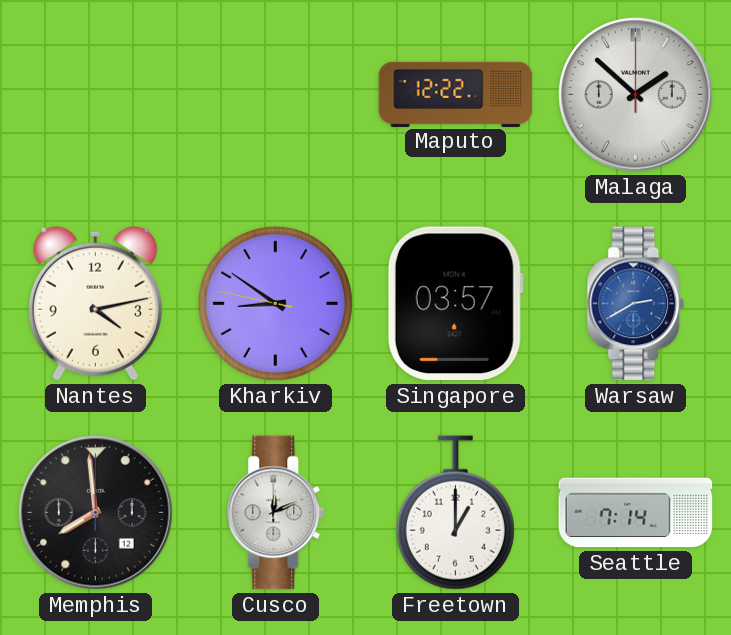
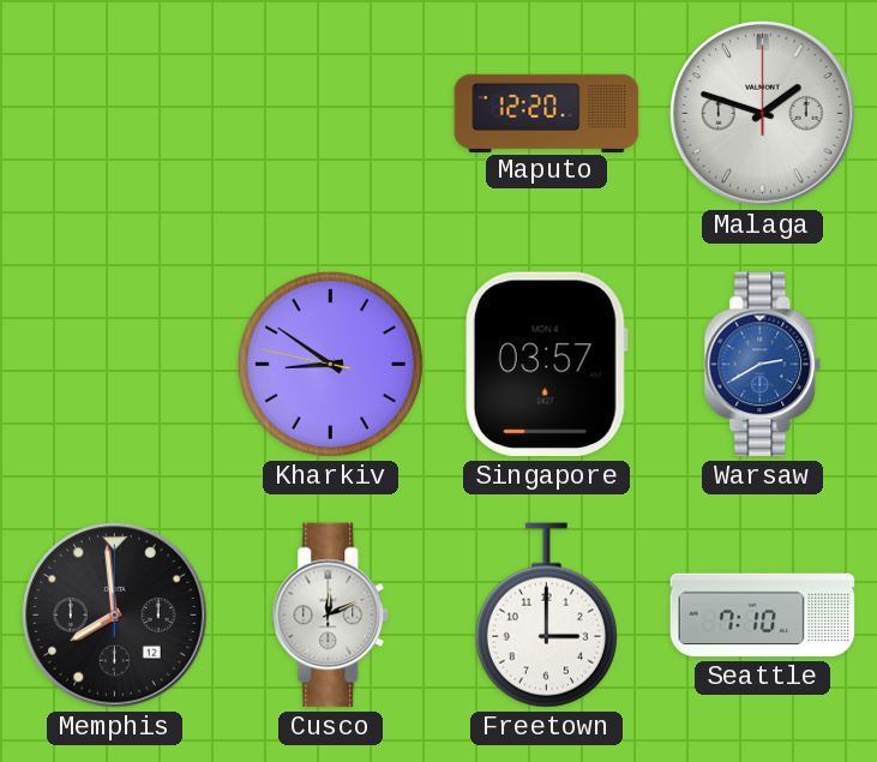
Maputo: 12:22 -> 12:20 (547, 113)
Malaga: 1:52 -> 1:48 (763, 114)
Nantes: 4:13 -> none (95, 303)
Freetown: 1:00 -> 3:00 (546, 616)
Seattle: 7:14 -> 7:10 (763, 616)
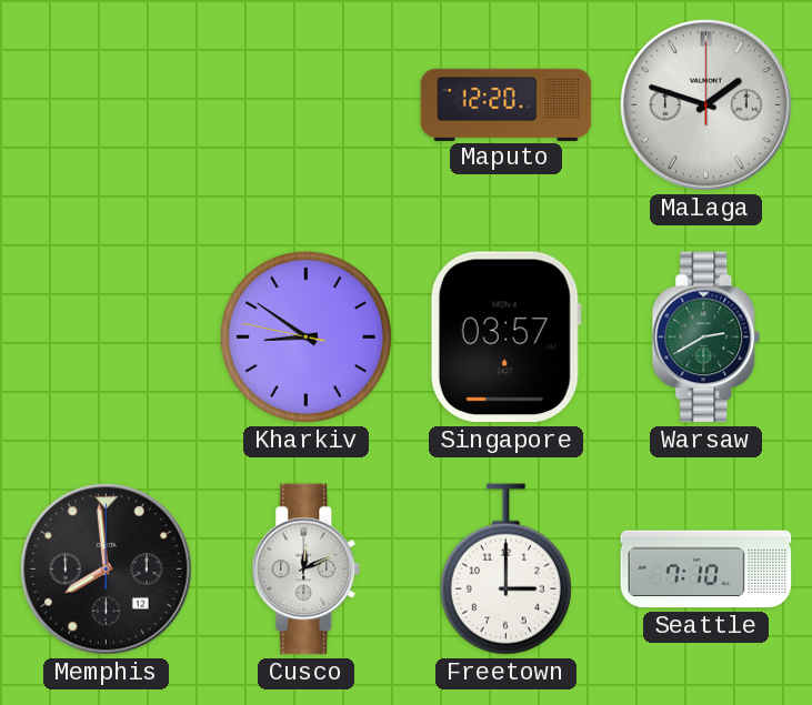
Warsaw dial: blue -> green (706, 338)
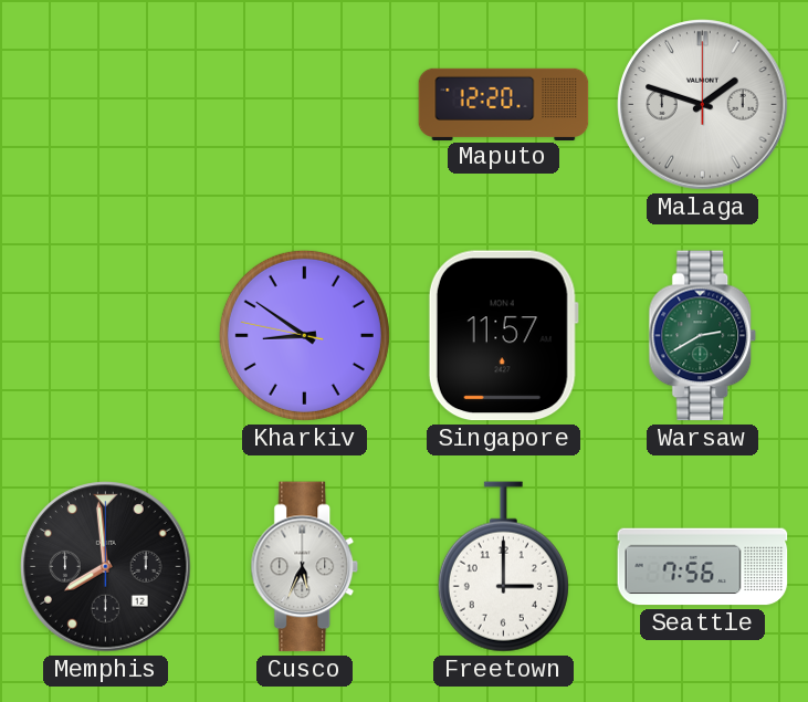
Singapore: 03:57 -> 11:57 (503, 336)
Cusco: 12:11 -> 5:34 (305, 567)
Seattle: 7:10 -> 7:56 (703, 567)
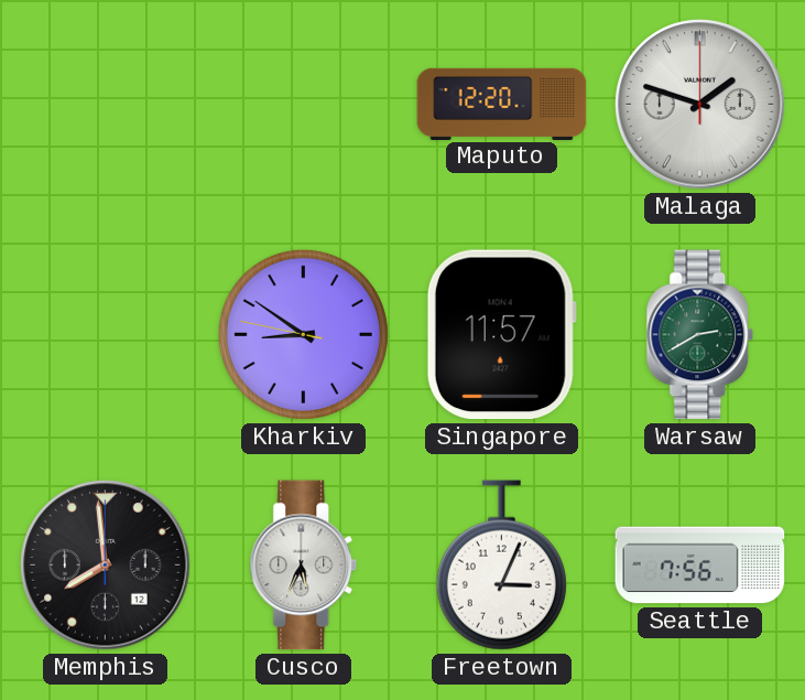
Freetown: 3:00 -> 3:04 (501, 566)
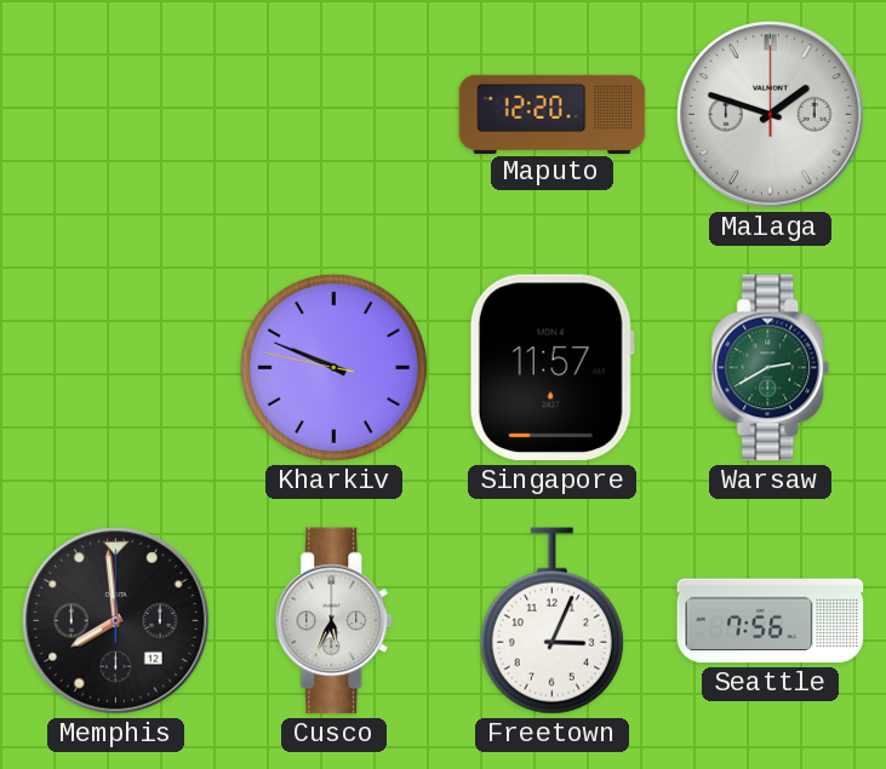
Kharkiv: 8:50 -> 9:48 (333, 367)
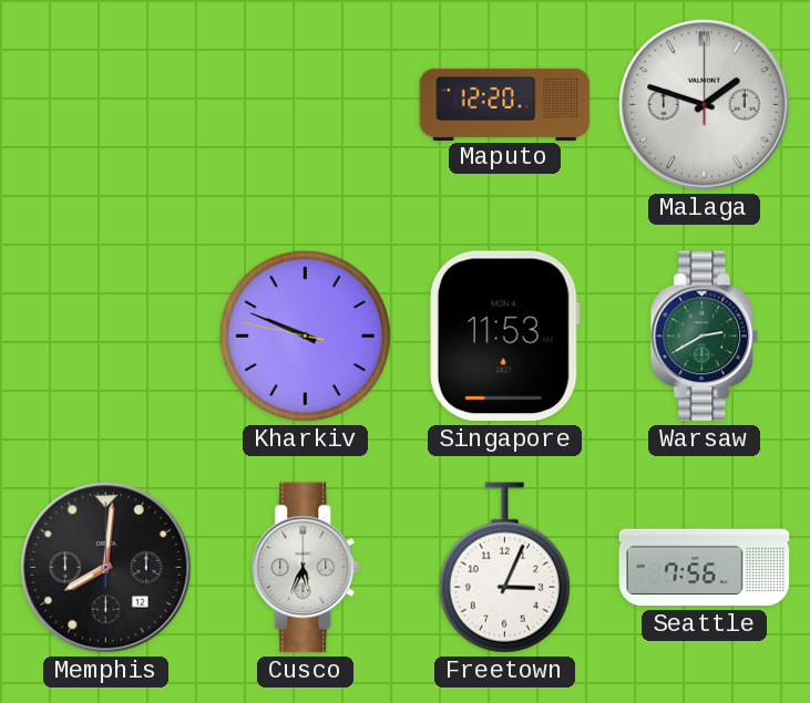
Singapore: 11:57 -> 11:53 (504, 337)
Memphis: 7:59 -> 8:01 (106, 568)
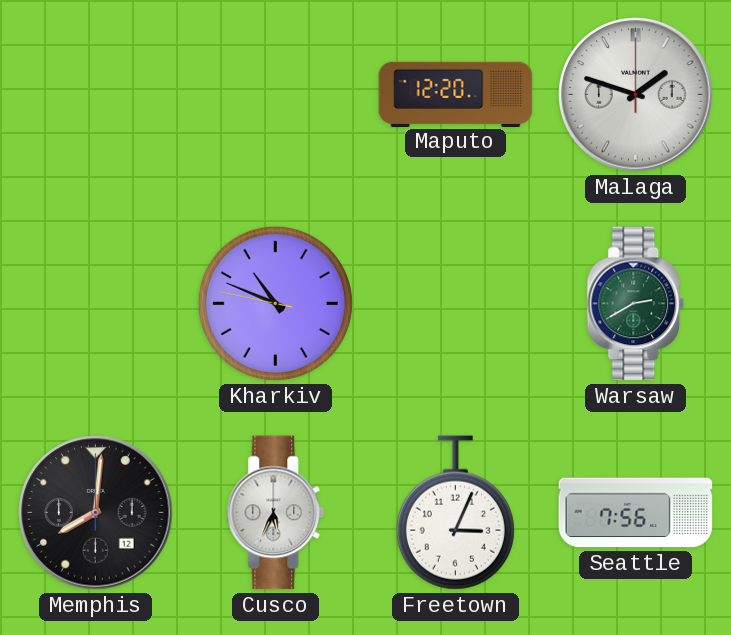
Kharkiv: 9:48 -> 10:48 (275, 303)
Singapore: 11:53 -> none (504, 337)
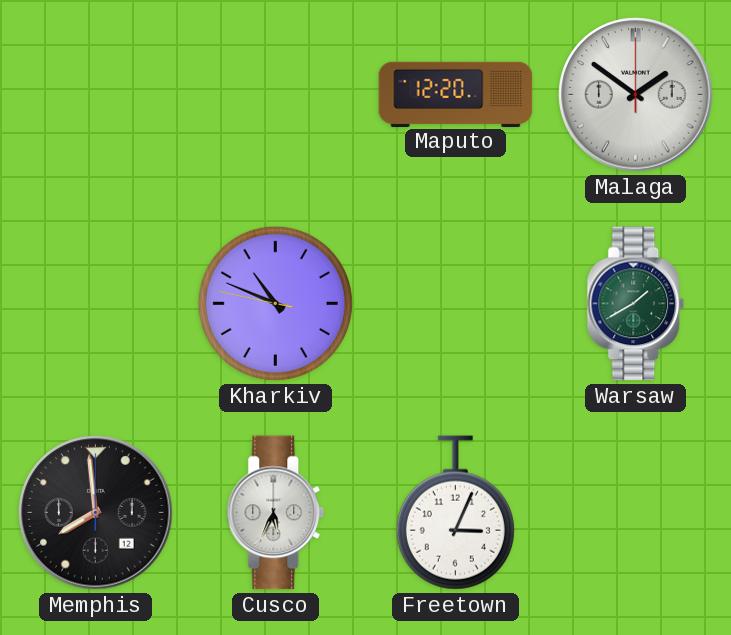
Malaga: 1:48 -> 1:51 (636, 95)
Warsaw: 2:40 -> 1:40 (636, 304)
Memphis: 8:01 -> 7:59 (96, 513)
Seattle: 7:56 -> none (636, 513)
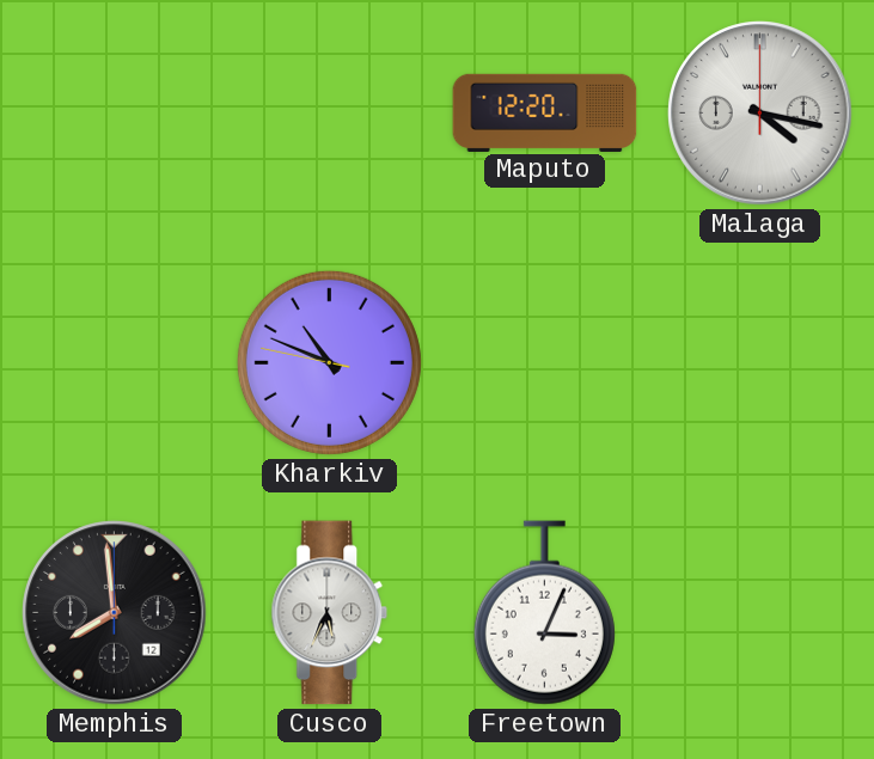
Malaga: 1:51 -> 4:17 (760, 114)
Warsaw: 1:40 -> none (636, 304)
